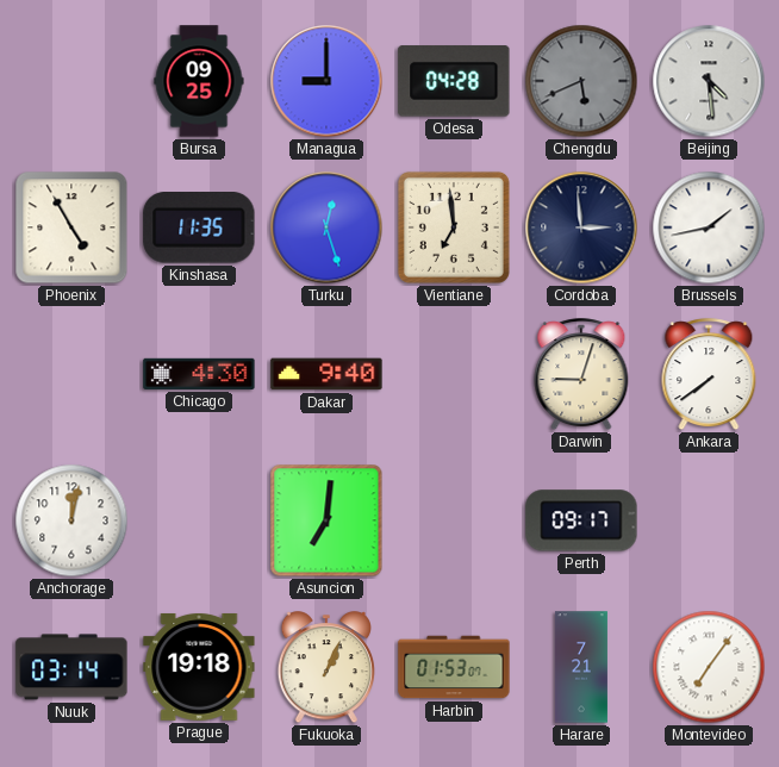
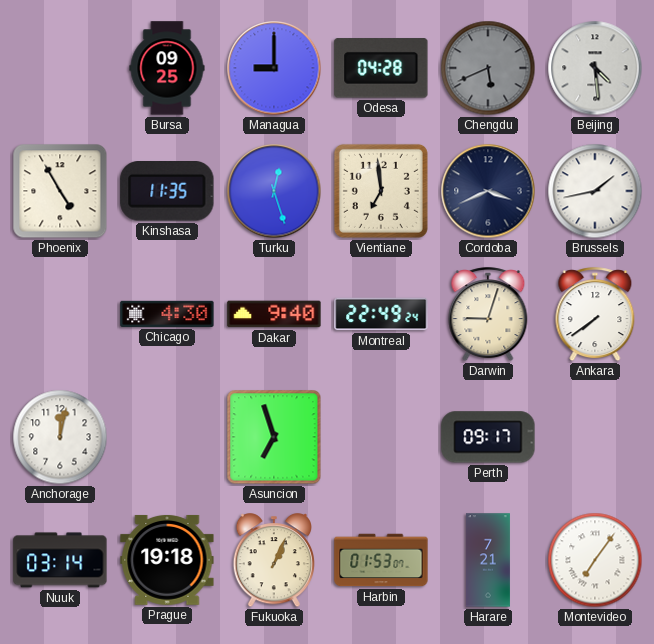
Cordoba: 2:59 -> 3:41 (488, 191)
Montreal: none -> 22:49 (381, 314)
Asuncion: 7:01 -> 6:57 (274, 437)
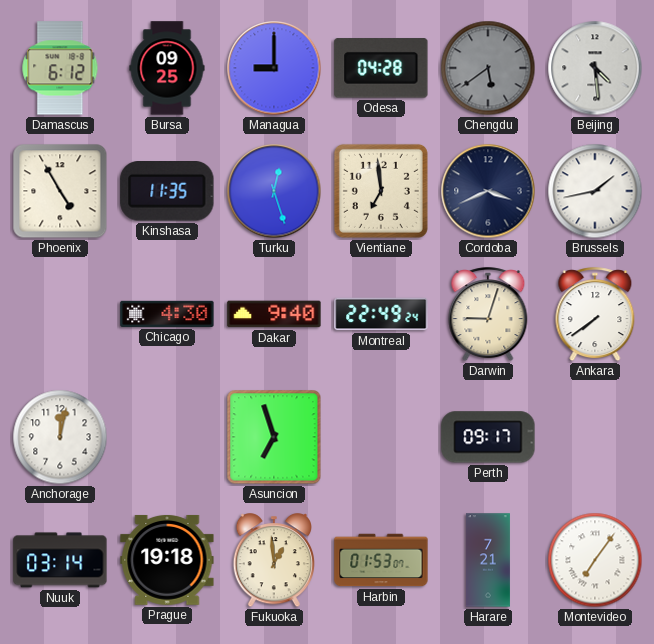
Damascus: none -> 6:12 (60, 68)
Chengdu: 5:41 -> 5:39 (488, 68)
Fukuoka: 1:04 -> 12:59 (273, 561)
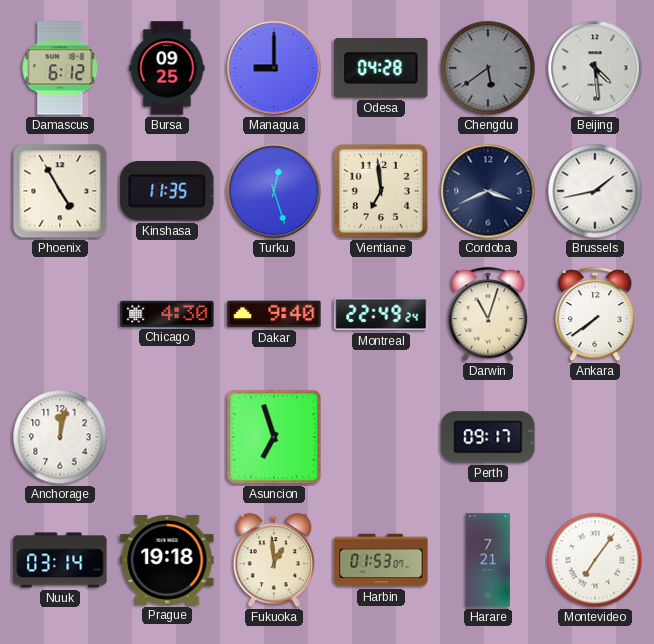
Darwin: 9:03 -> 11:03 (488, 315)
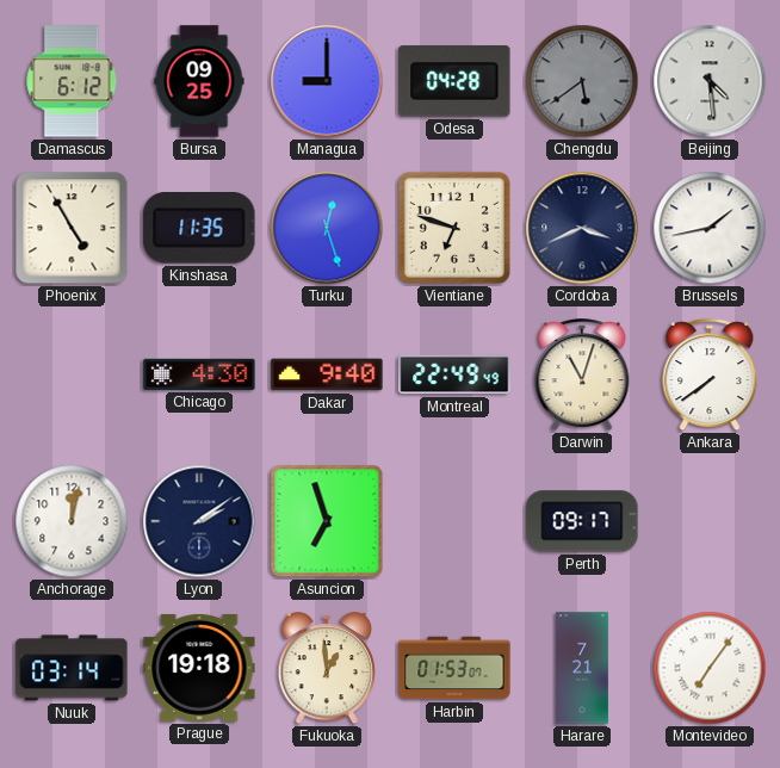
Vientiane: 6:59 -> 6:48 (454, 228)
Montreal: 22:49:24 -> 22:49:49 (454, 374)
Lyon: none -> 2:09 (199, 521)
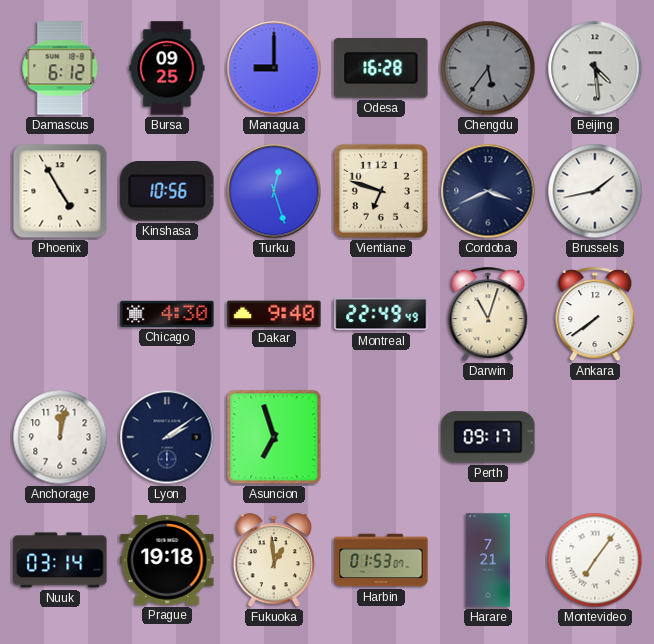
Odesa: 04:28 -> 16:28 (381, 68)
Chengdu: 5:39 -> 5:36 (488, 68)
Kinshasa: 11:35 -> 10:56 (167, 192)
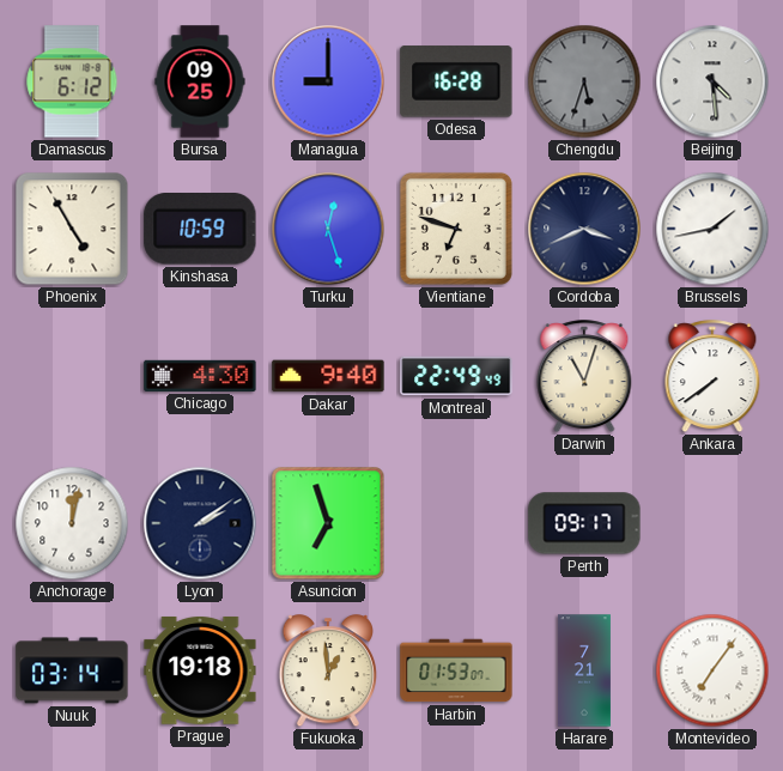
Chengdu: 5:36 -> 5:33 (584, 81)
Kinshasa: 10:56 -> 10:59 (200, 230)
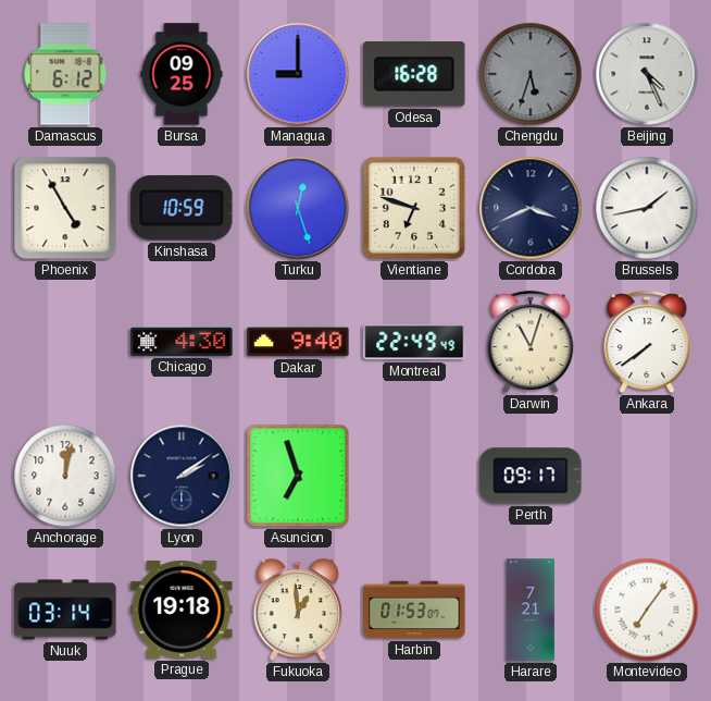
Beijing: 4:29 -> 4:26 (647, 74)
